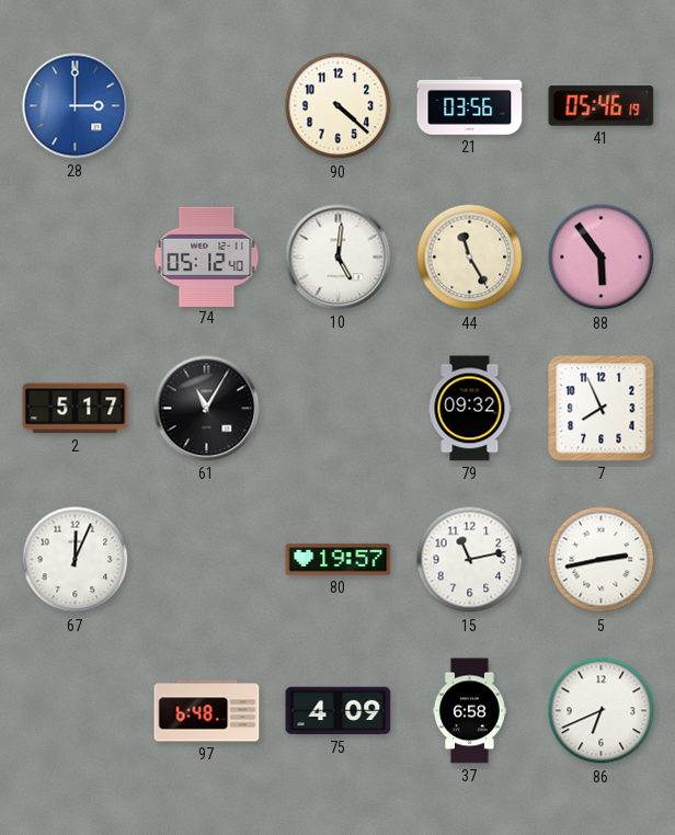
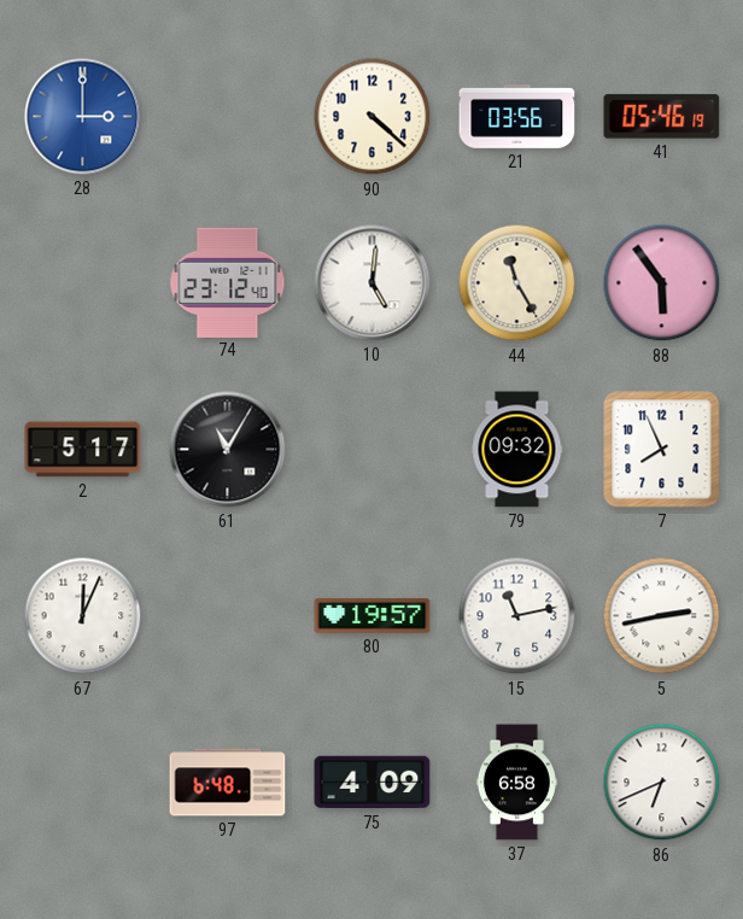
74: 05:12 -> 23:12 (228, 282)
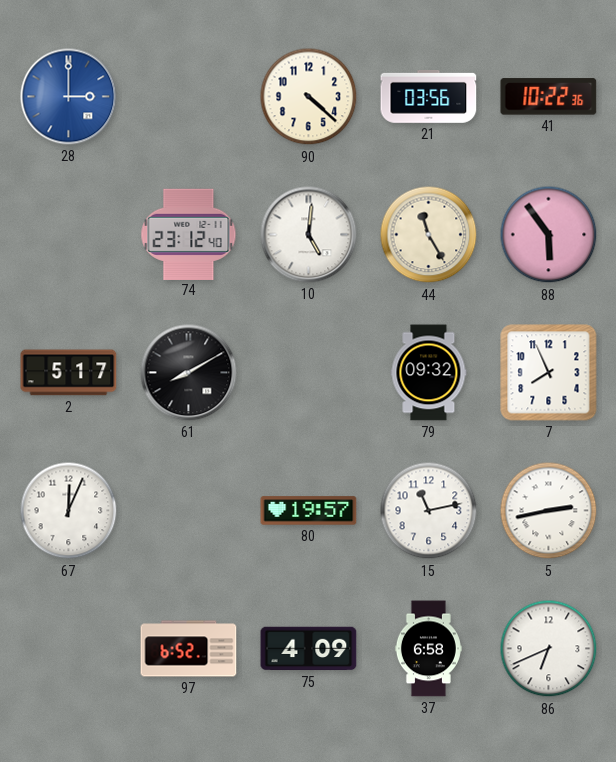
41: 05:46 -> 10:22 (549, 97)
61: 11:05 -> 8:10 (189, 373)
97: 6:48 -> 6:52 (189, 649)
